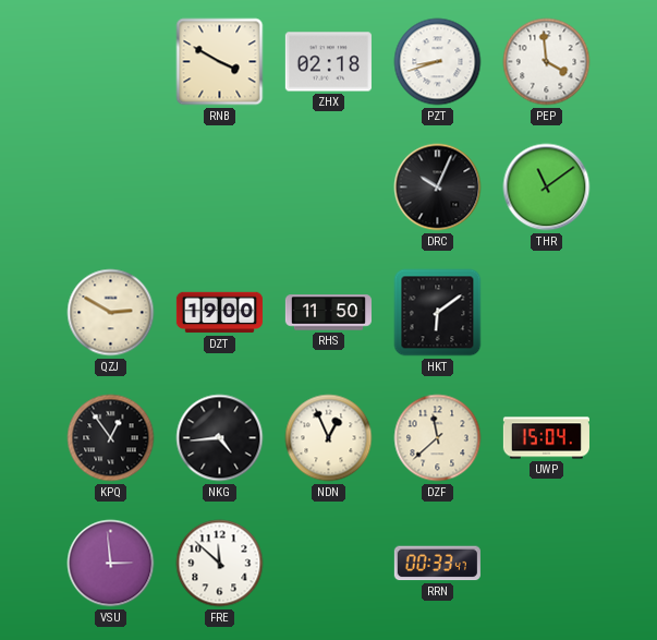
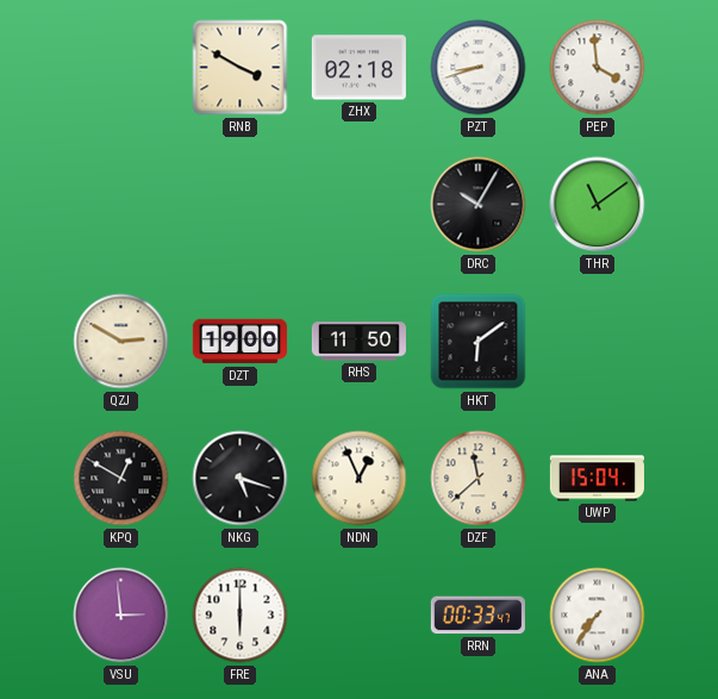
DRC: 10:04 -> 10:05 (479, 205)
KPQ: 12:54 -> 12:50 (121, 479)
NKG: 4:44 -> 5:18 (241, 479)
FRE: 11:52 -> 6:00 (241, 616)
ANA: none -> 7:36 (598, 616)
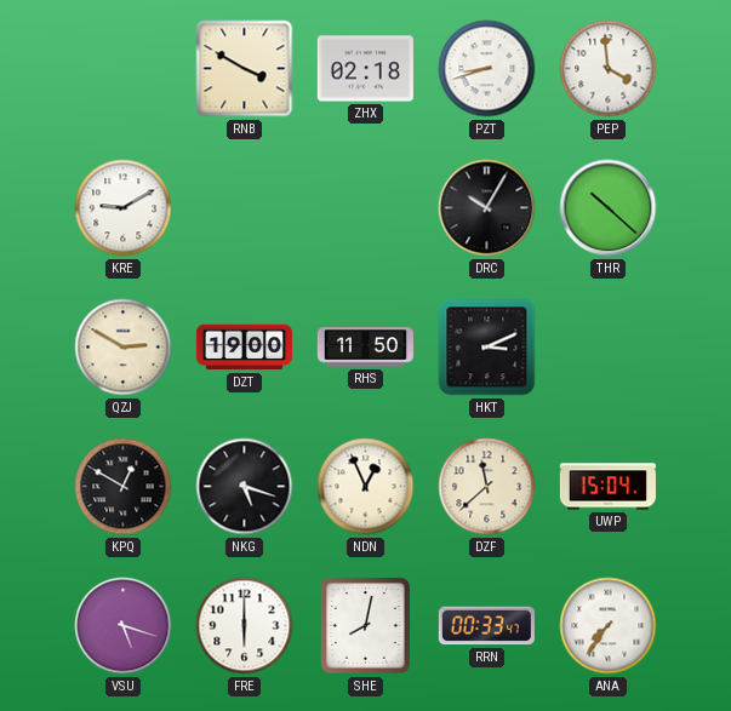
KRE: none -> 9:10 (124, 208)
THR: 11:09 -> 10:22 (609, 208)
HKT: 6:09 -> 3:11 (487, 348)
VSU: 2:59 -> 5:18 (124, 626)
SHE: none -> 8:02 (365, 625)
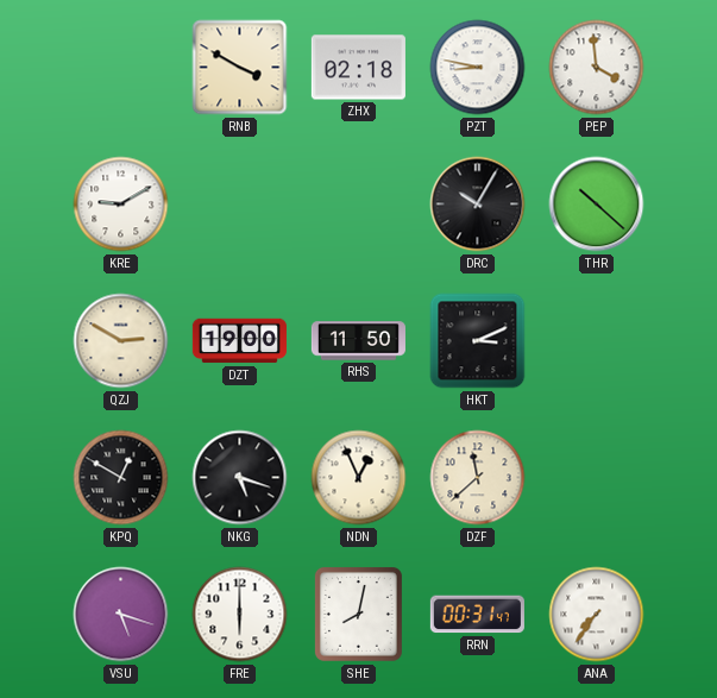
PZT: 8:42 -> 8:47 (478, 68)
UWP: 15:04 -> none (607, 487)
RRN: 00:33 -> 00:31 (477, 615)
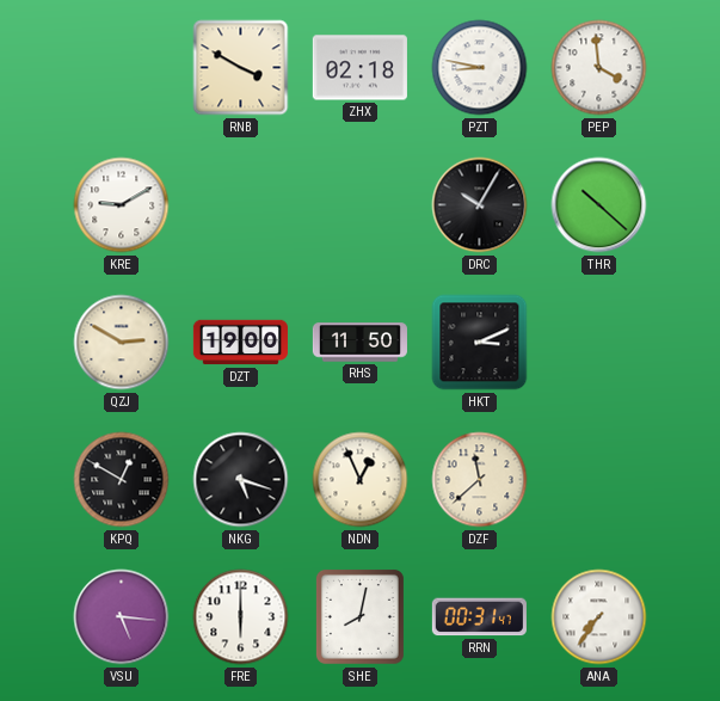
VSU: 5:18 -> 5:16 (122, 617)
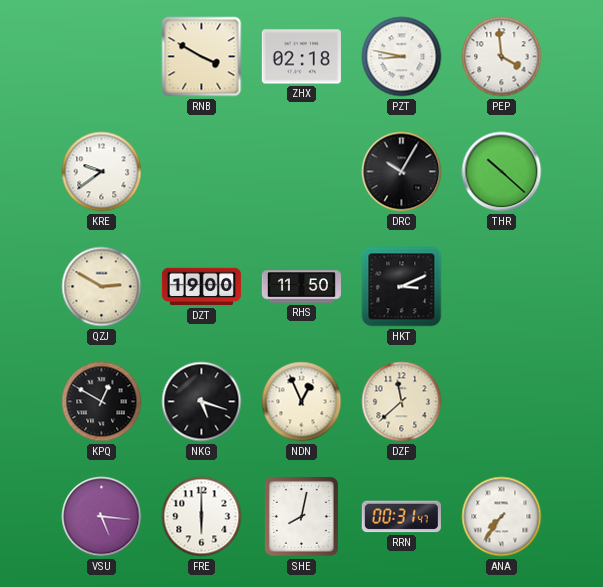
KRE: 9:10 -> 9:39 (102, 172)
